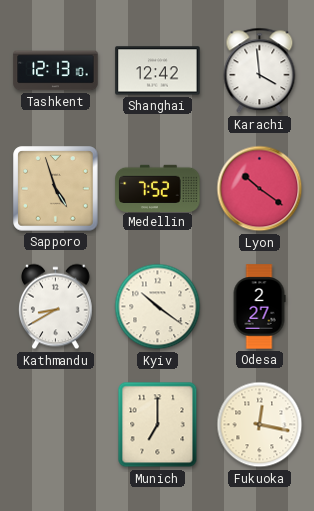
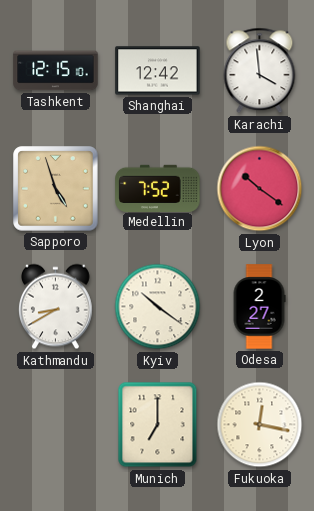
Tashkent: 12:13 -> 12:15 (56, 71)
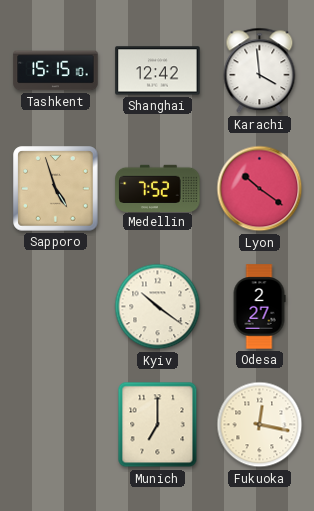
Tashkent: 12:15 -> 15:15 (56, 71)
Kathmandu: 8:40 -> none (55, 307)
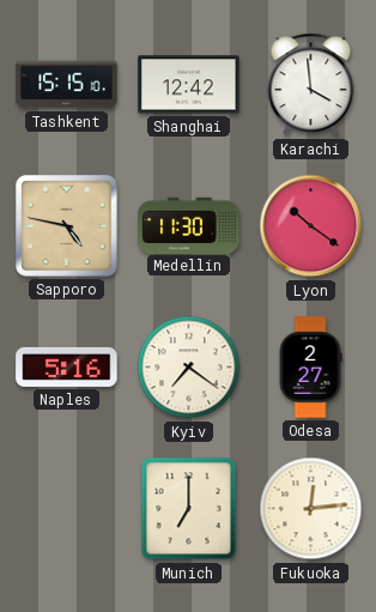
Sapporo: 4:57 -> 4:47 (67, 226)
Medellin: 7:52 -> 11:30 (189, 225)
Naples: none -> 5:16 (67, 366)
Kyiv: 10:21 -> 7:21 (189, 368)
Fukuoka: 12:17 -> 12:14 (311, 509)
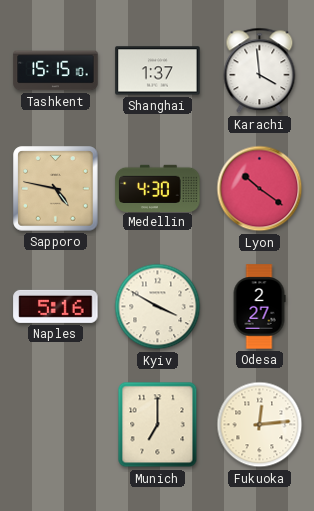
Shanghai: 12:42 -> 1:37 (158, 71)
Medellin: 11:30 -> 4:30 (158, 188)
Kyiv: 7:21 -> 3:50 (158, 307)
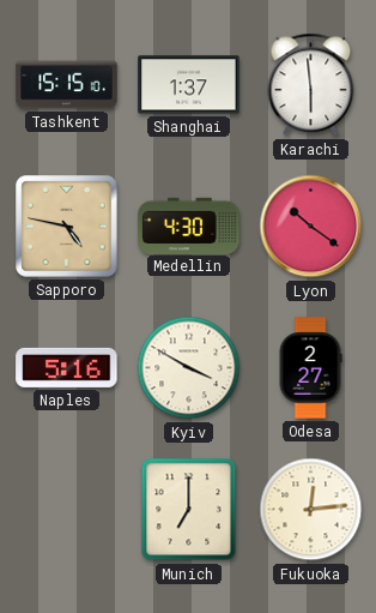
Karachi: 3:59 -> 5:59 (311, 85)
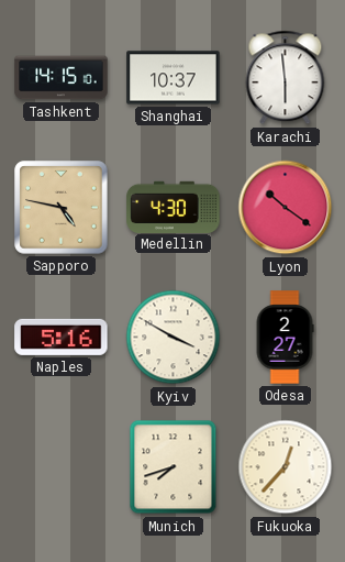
Tashkent: 15:15 -> 14:15 (62, 78)
Shanghai: 1:37 -> 10:37 (174, 78)
Munich: 7:00 -> 7:42 (174, 467)
Fukuoka: 12:14 -> 12:37 (286, 467)
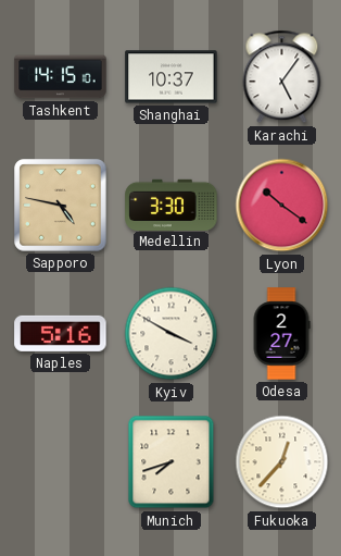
Karachi: 5:59 -> 5:06 (282, 77)
Medellin: 4:30 -> 3:30 (172, 205)
